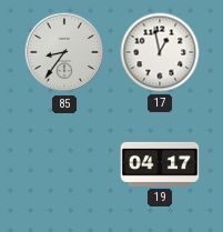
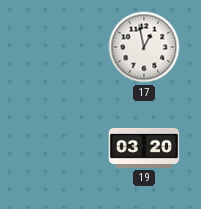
85: 8:36 -> none (64, 52)
19: 04:17 -> 03:20 (144, 148)
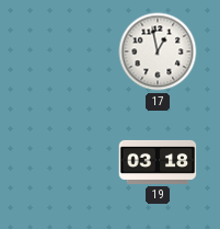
19: 03:20 -> 03:18 (158, 162)
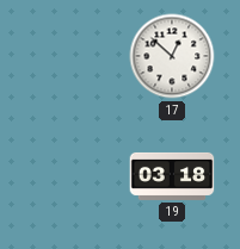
17: 12:58 -> 12:52 (172, 56)
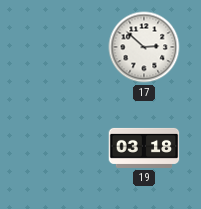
17: 12:52 -> 2:52 (144, 47)
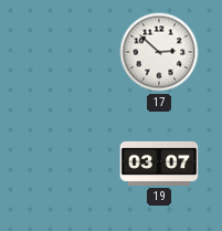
19: 03:18 -> 03:07 (159, 164)
